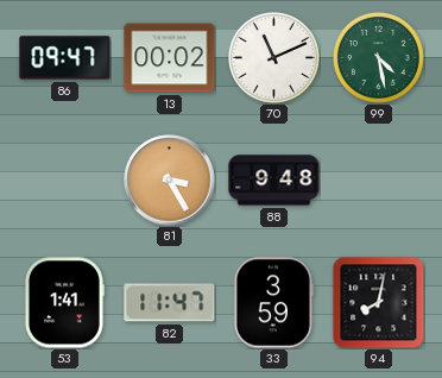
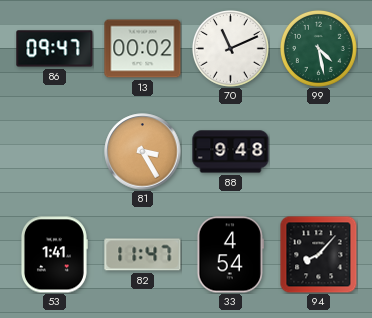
33: 3:59 -> 4:54 (230, 255)
94: 8:02 -> 8:07 (318, 254)
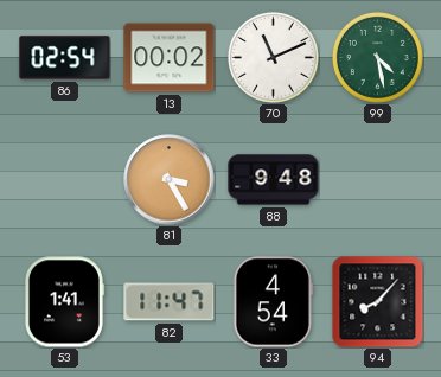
86: 09:47 -> 02:54 (65, 58)
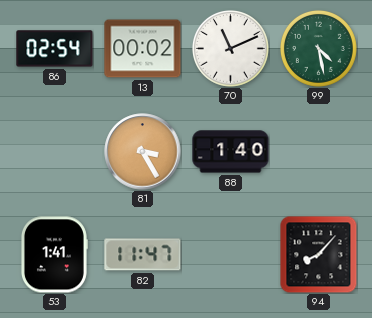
88: 9:48 -> 1:40 (231, 152)
33: 4:54 -> none (273, 302)
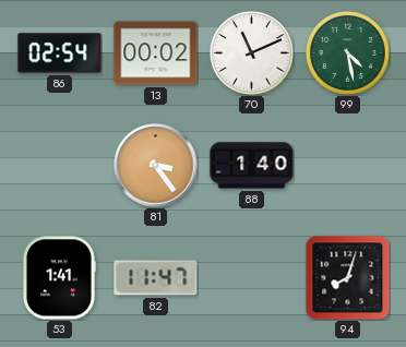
81: 3:25 -> 3:24 (156, 166)
94: 8:07 -> 8:03 (347, 277)
